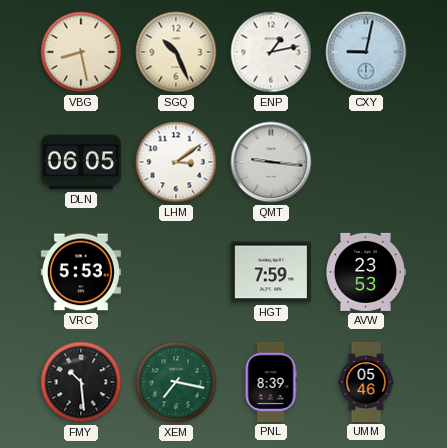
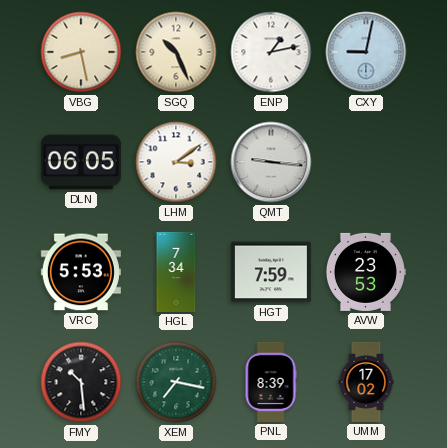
HGL: none -> 7:34 (176, 272)
UMM: 05:46 -> 17:02 (366, 382)
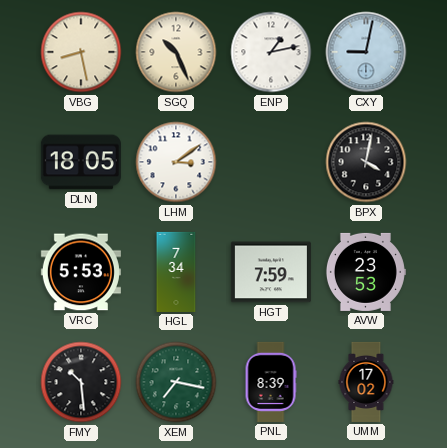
DLN: 06:05 -> 18:05 (81, 162)
QMT: 9:16 -> none (271, 162)
BPX: none -> 4:02 (366, 162)
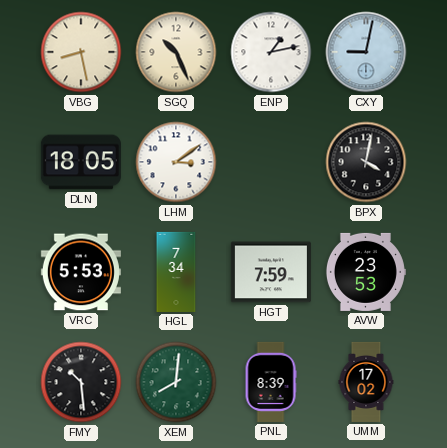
XEM: 7:17 -> 8:01 (176, 382)
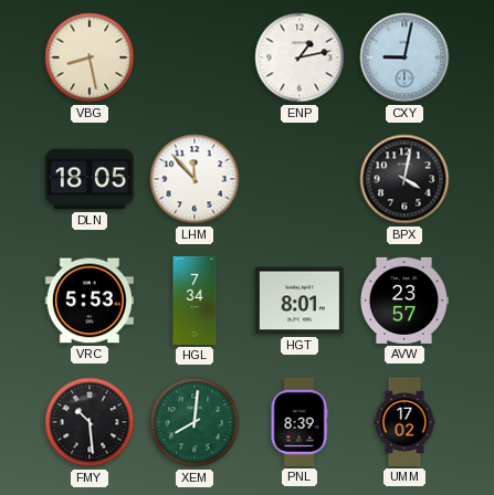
SGQ: 10:26 -> none (176, 52)
LHM: 3:09 -> 11:53 (195, 179)
HGT: 7:59 -> 8:01 (299, 301)
AVW: 23:53 -> 23:57 (403, 301)
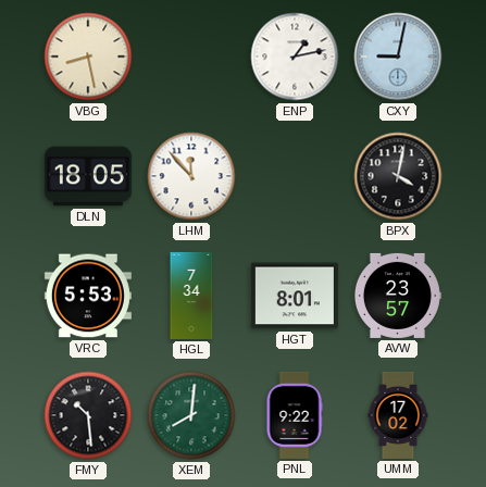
PNL: 8:39 -> 9:22 (295, 415)
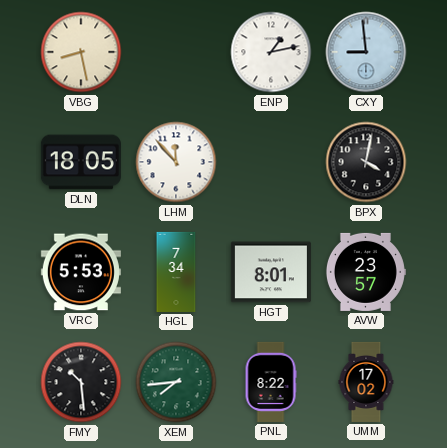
CXY: 9:02 -> 8:59 (366, 52)
XEM: 8:01 -> 7:44 (176, 382)
PNL: 9:22 -> 8:22 (271, 382)
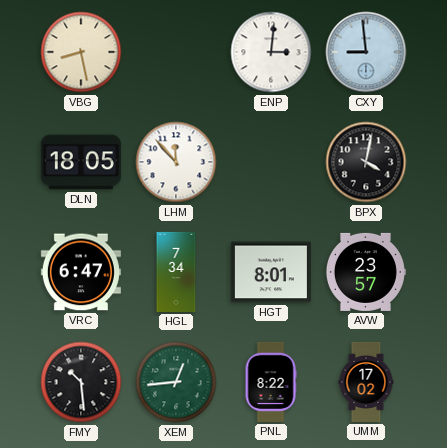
ENP: 1:13 -> 3:01 (271, 52)
VRC: 5:53 -> 6:47 (81, 272)
XEM: 7:44 -> 12:44 (176, 382)
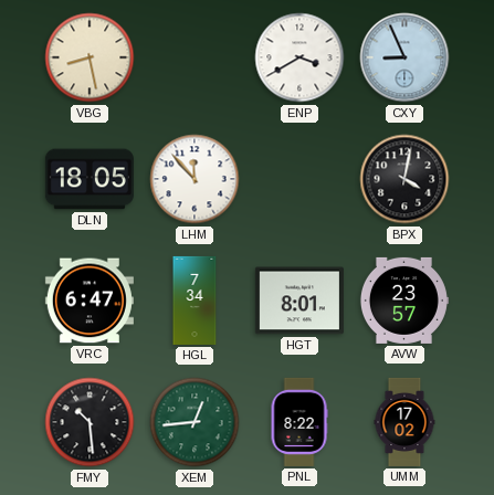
ENP: 3:01 -> 3:40 (299, 57)
CXY: 8:59 -> 8:56 (404, 57)
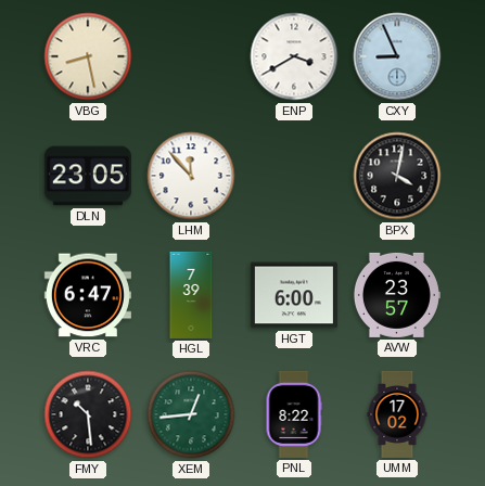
DLN: 18:05 -> 23:05 (88, 176)
HGL: 7:34 -> 7:39 (191, 295)
HGT: 8:01 -> 6:00 (294, 295)
